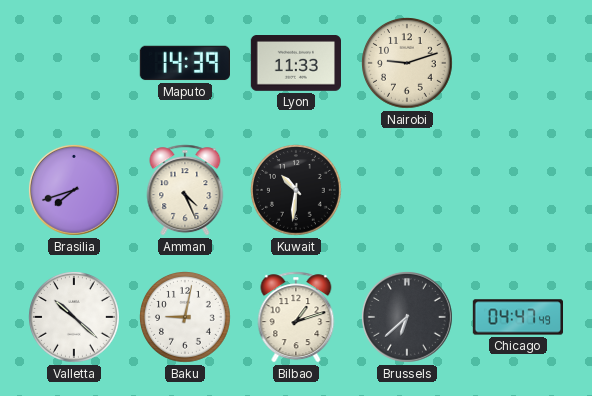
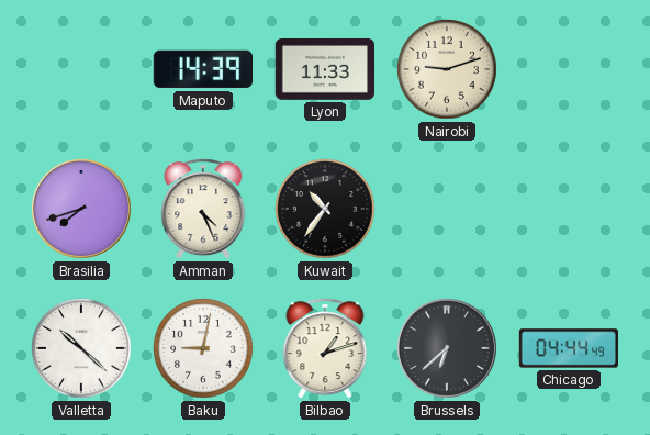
Kuwait: 10:31 -> 10:36 (326, 210)
Chicago: 04:47 -> 04:44 (569, 348)
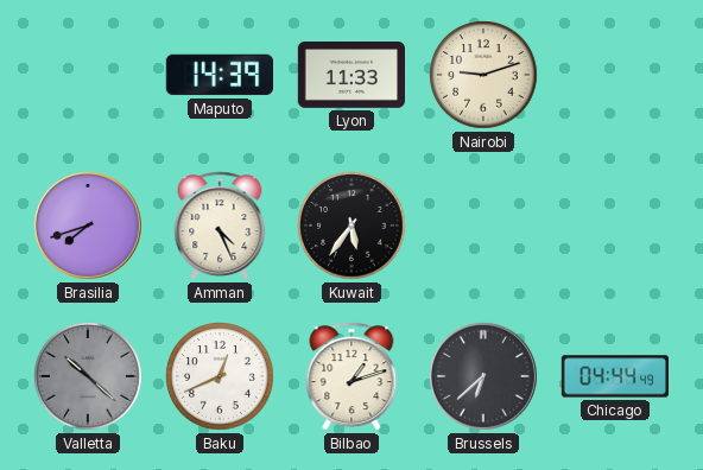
Kuwait: 10:36 -> 5:36 (353, 227)
Valletta dial: white -> grey (89, 377)
Baku: 9:02 -> 12:41 (221, 377)
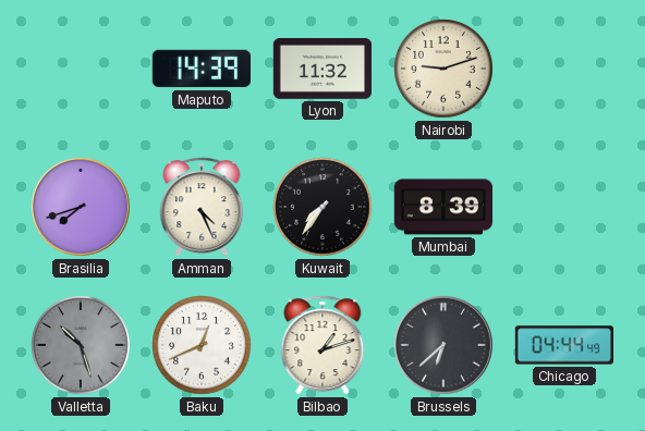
Lyon: 11:33 -> 11:32 (321, 70)
Kuwait: 5:36 -> 7:36 (324, 208)
Mumbai: none -> 8:39 (442, 207)
Valletta: 10:22 -> 10:27 (82, 346)
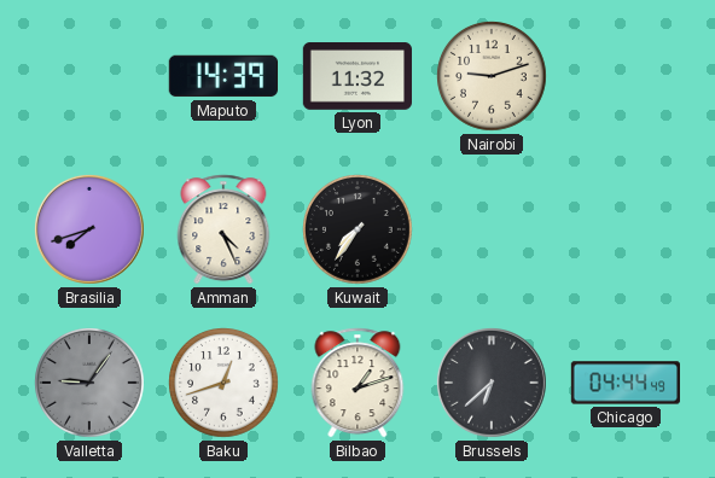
Mumbai: 8:39 -> none (442, 207)
Valletta: 10:27 -> 9:06 (91, 384)
Baku: 12:41 -> 12:42 (225, 384)
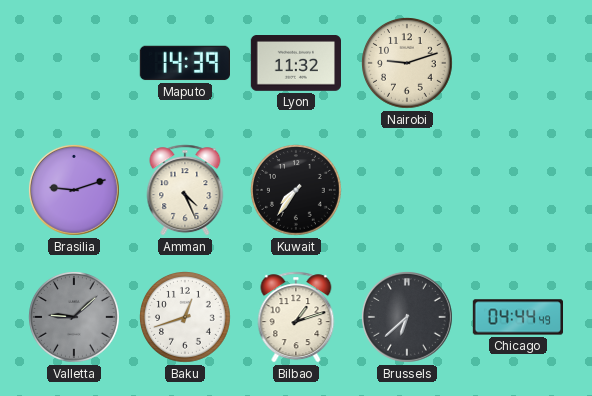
Brasilia: 7:42 -> 9:12 (74, 190)
Valletta: 9:06 -> 9:08 (75, 318)
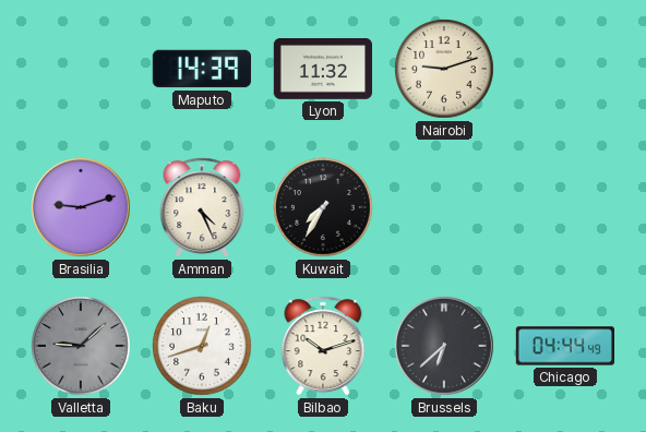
Kuwait: 7:36 -> 7:35 (324, 208)
Bilbao: 1:12 -> 10:12 (323, 346)
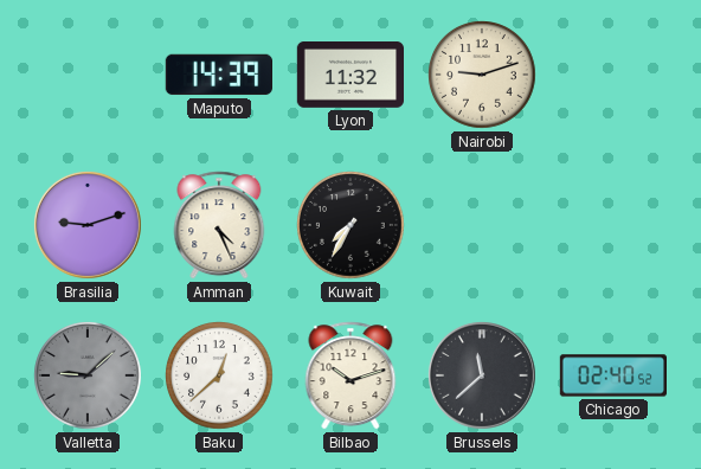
Baku: 12:42 -> 12:38 (220, 377)
Brussels: 6:38 -> 11:38 (482, 375)
Chicago: 04:44 -> 02:40 (613, 375)
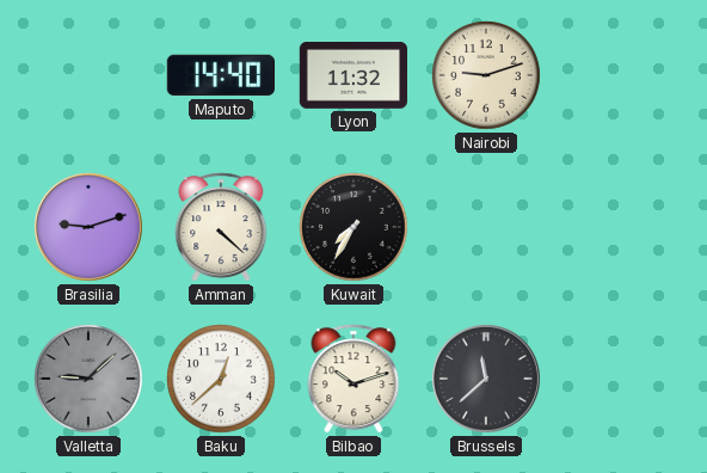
Maputo: 14:39 -> 14:40 (220, 75)
Amman: 4:26 -> 4:22 (221, 227)
Chicago: 02:40 -> none (613, 375)
